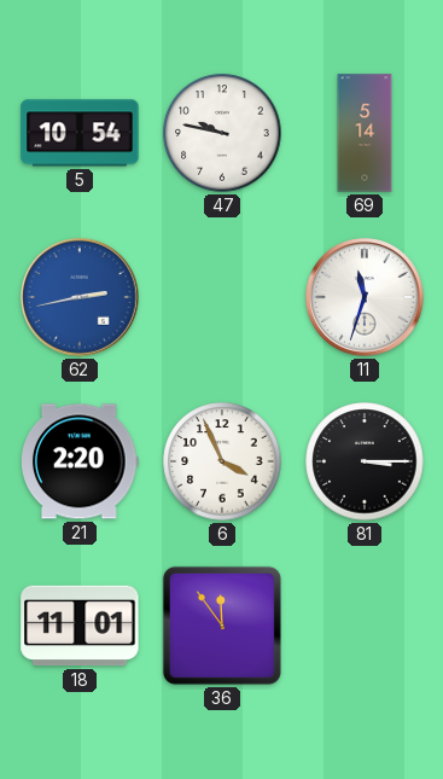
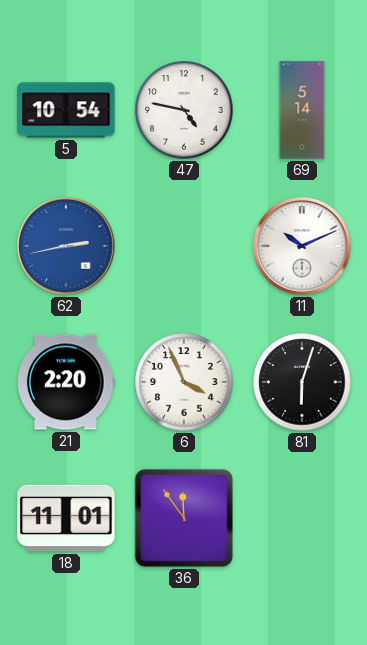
47: 9:47 -> 4:47 (184, 110)
11: 11:33 -> 10:11 (302, 246)
81: 3:15 -> 6:03 (302, 382)
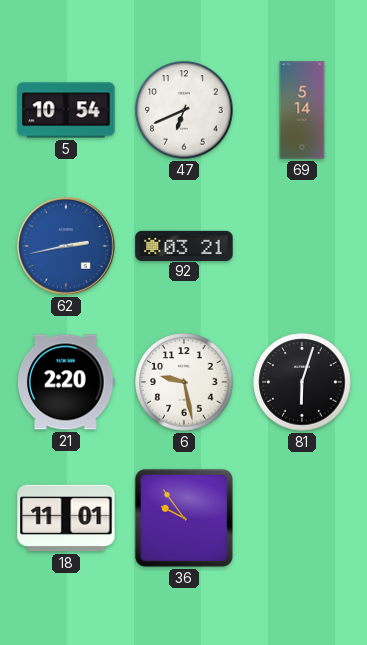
47: 4:47 -> 6:41 (184, 110)
92: none -> 03:21 (184, 245)
11: 10:11 -> none (302, 246)
6: 3:56 -> 9:28 (184, 382)
36: 11:54 -> 9:54 (184, 518)
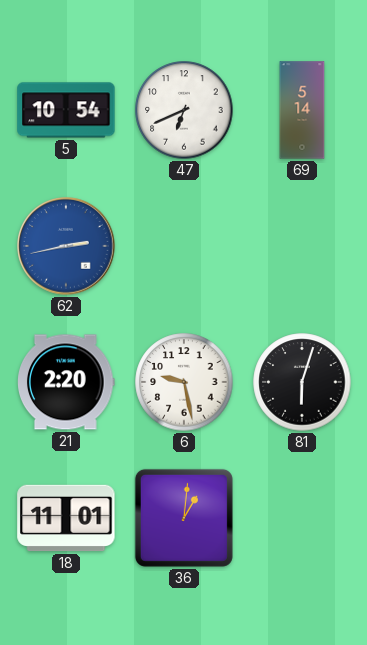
92: 03:21 -> none (184, 245)
36: 9:54 -> 1:01 (184, 518)
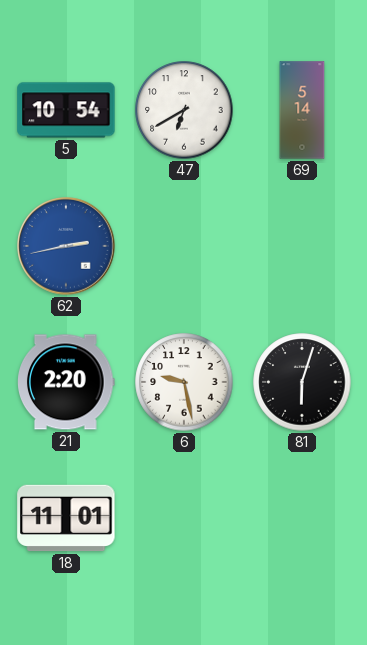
47: 6:41 -> 6:40 (184, 110)
36: 1:01 -> none (184, 518)
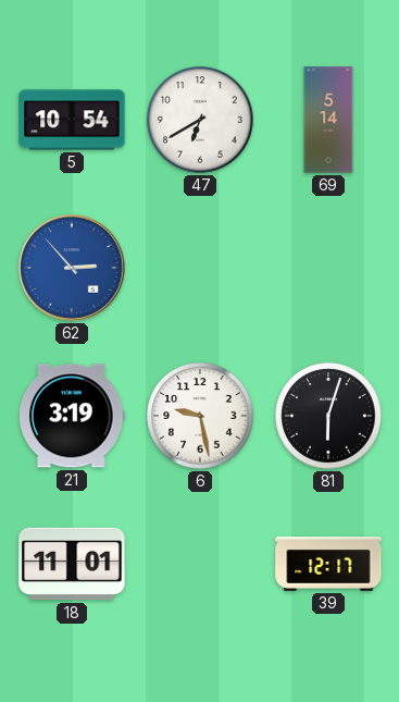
62: 2:43 -> 2:53 (72, 268)
21: 2:20 -> 3:19 (73, 416)
39: none -> 12:17 (328, 564)
